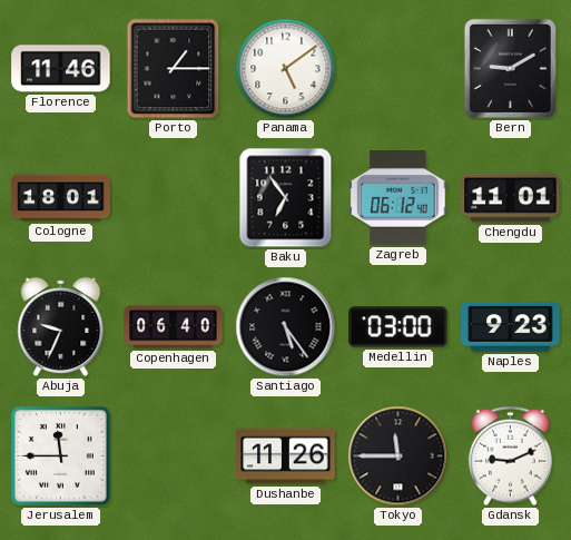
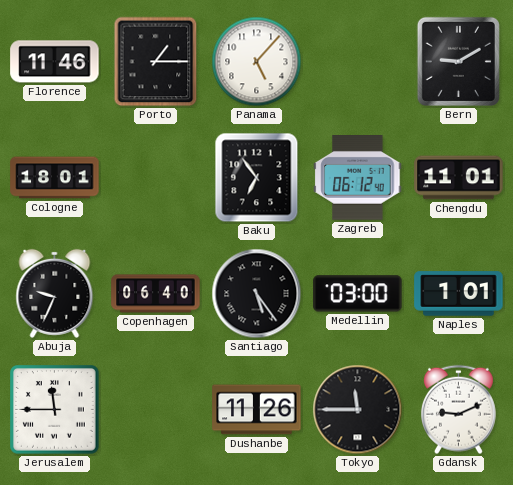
Panama: 5:09 -> 5:07 (257, 62)
Naples: 9:23 -> 1:01 (459, 294)
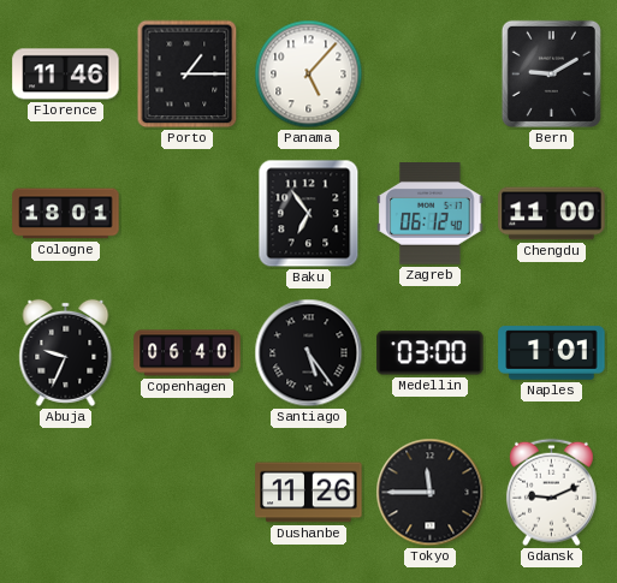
Chengdu: 11:01 -> 11:00 (552, 214)
Jerusalem: 11:45 -> none (55, 410)
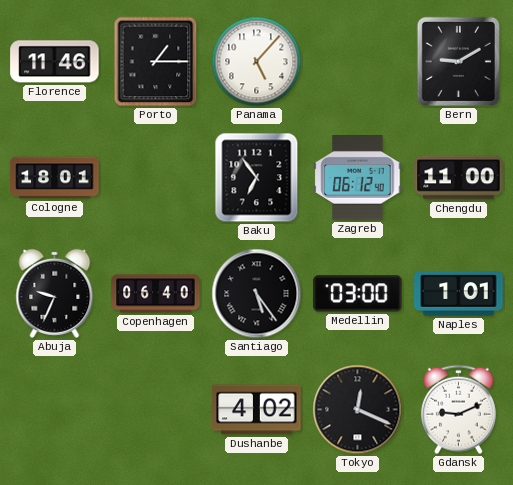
Dushanbe: 11:26 -> 4:02 (257, 410)
Tokyo: 11:45 -> 12:19 (358, 410)
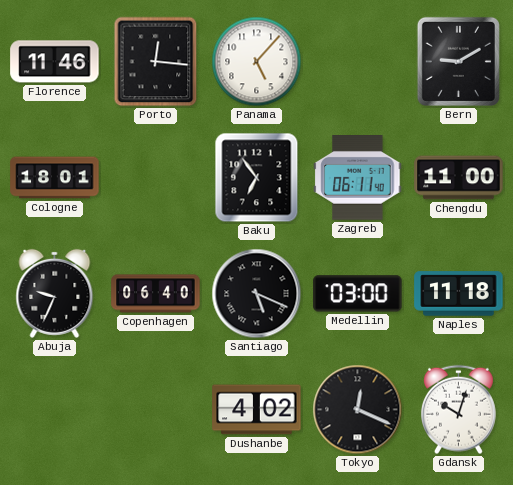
Porto: 1:15 -> 12:16 (156, 62)
Zagreb: 06:12 -> 06:11 (358, 178)
Santiago: 5:24 -> 5:19 (257, 294)
Naples: 1:01 -> 11:18 (459, 294)
Gdansk: 9:11 -> 10:03 (458, 410)
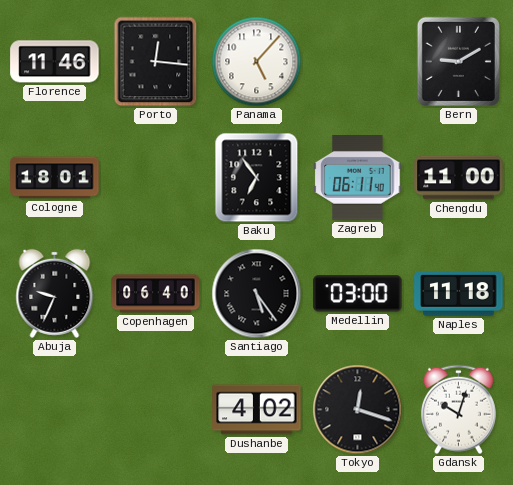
Santiago: 5:19 -> 5:24 (257, 294)
Tokyo: 12:19 -> 12:18 (358, 410)
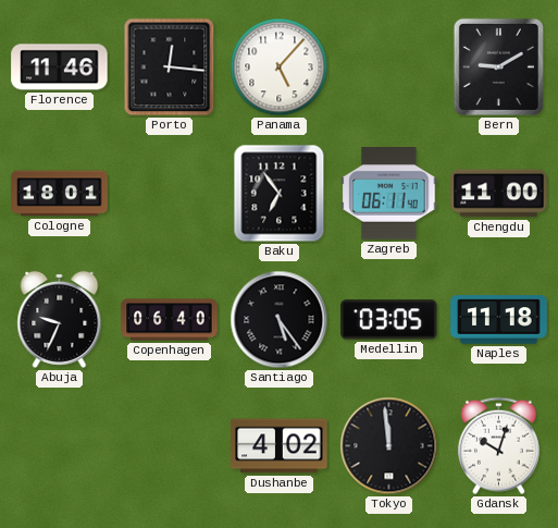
Medellin: 03:00 -> 03:05 (389, 320)
Tokyo: 12:18 -> 11:59 (389, 446)
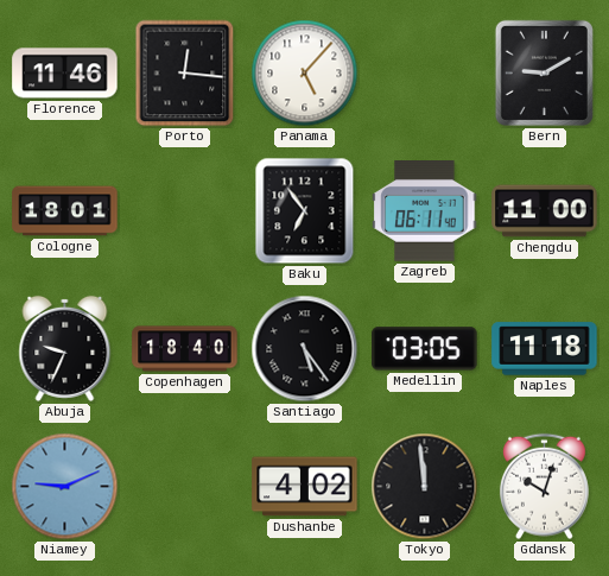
Copenhagen: 06:40 -> 18:40 (185, 349)
Niamey: none -> 9:11 (65, 487)
